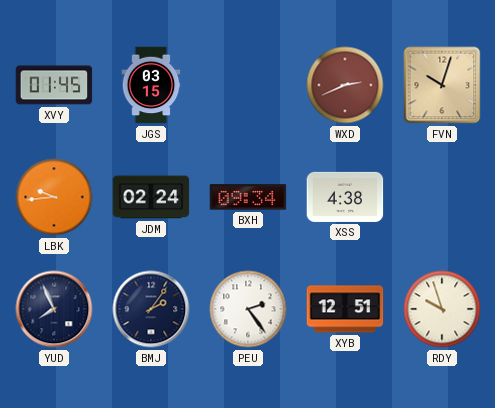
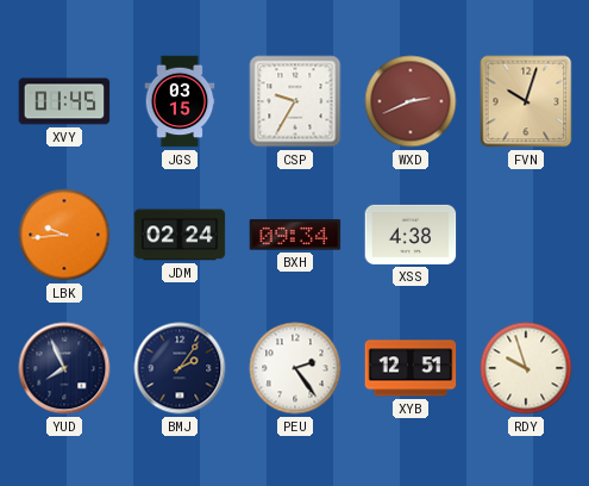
CSP: none -> 9:35 (295, 101)
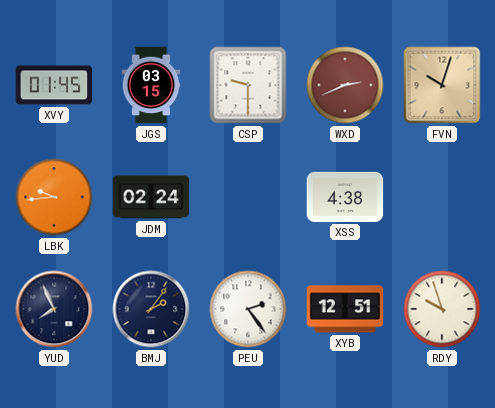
CSP: 9:35 -> 9:30 (248, 85)
BXH: 09:34 -> none (295, 235)
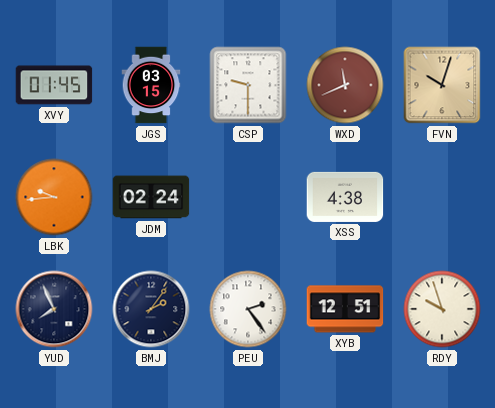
WXD: 2:41 -> 11:41 (345, 85)
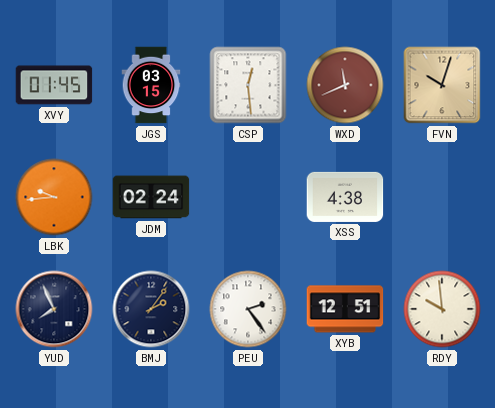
CSP: 9:30 -> 12:29 (248, 85)
RDY: 9:57 -> 9:59 (442, 309)
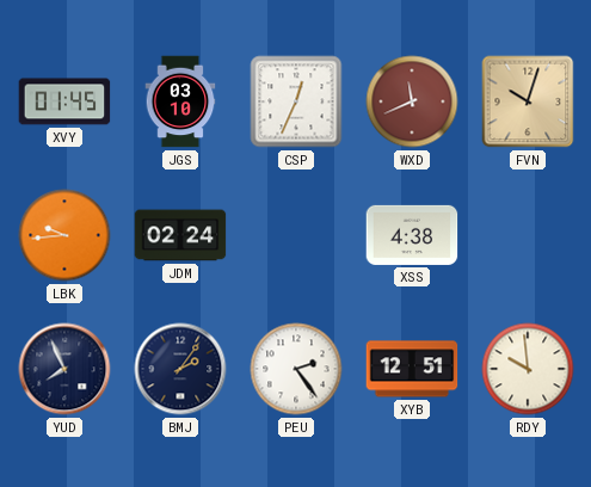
JGS: 03:15 -> 03:10 (180, 101)
CSP: 12:29 -> 12:34 (296, 101)
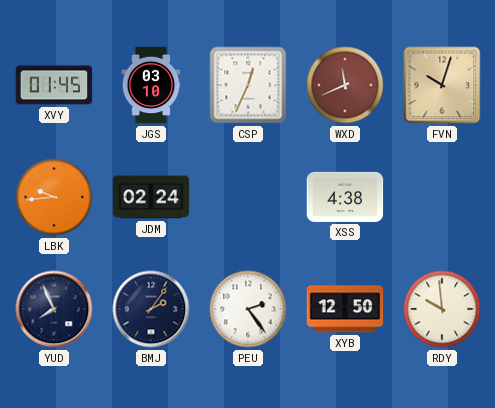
XYB: 12:51 -> 12:50 (345, 309)
